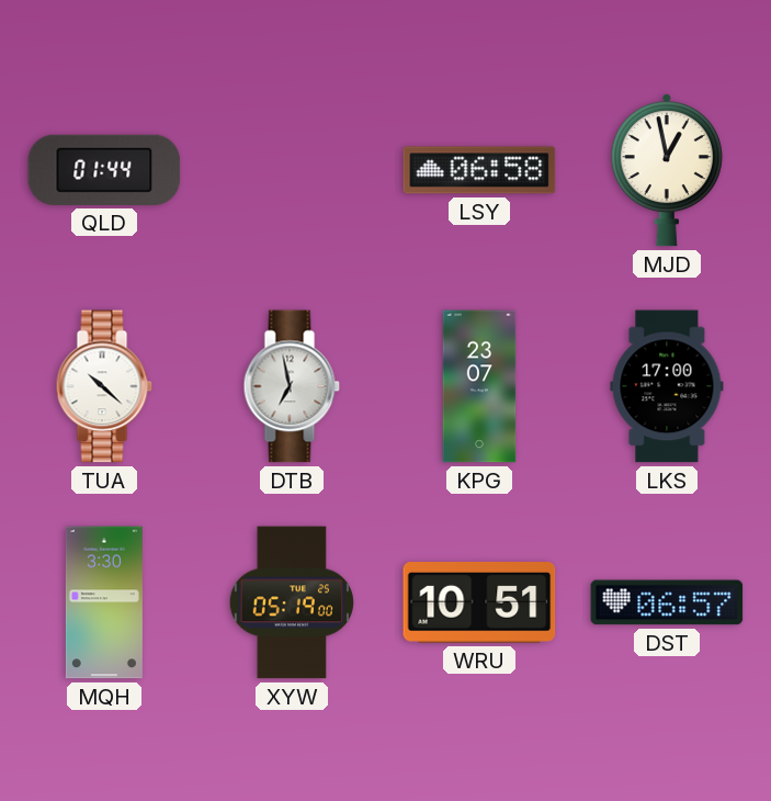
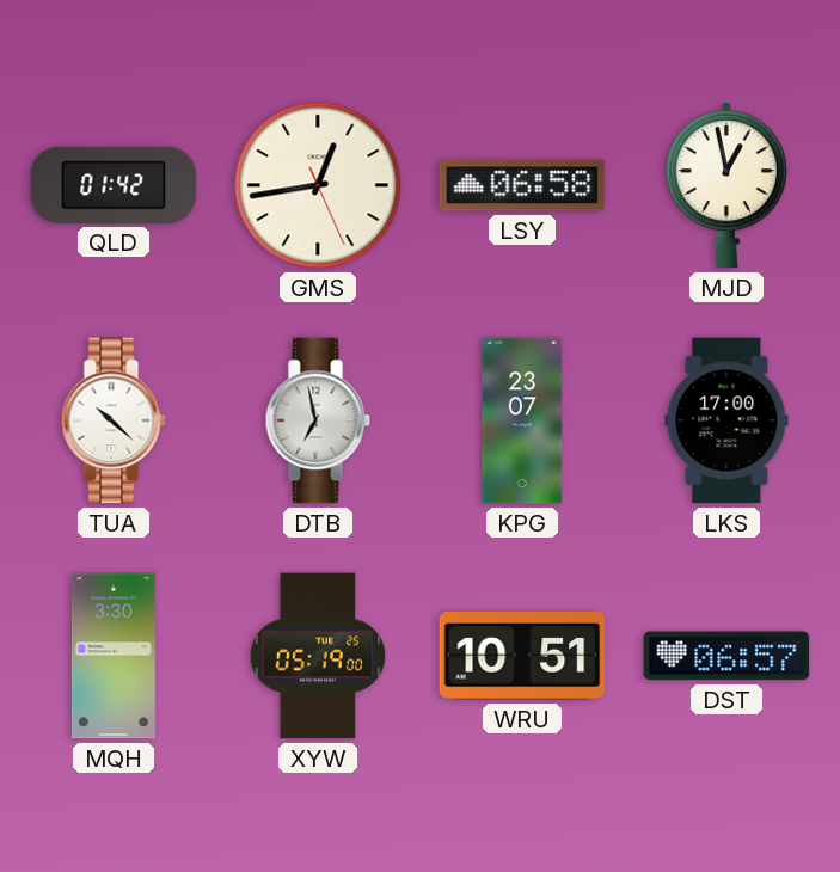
QLD: 01:44 -> 01:42 (114, 185)
GMS: none -> 12:43 (318, 185)
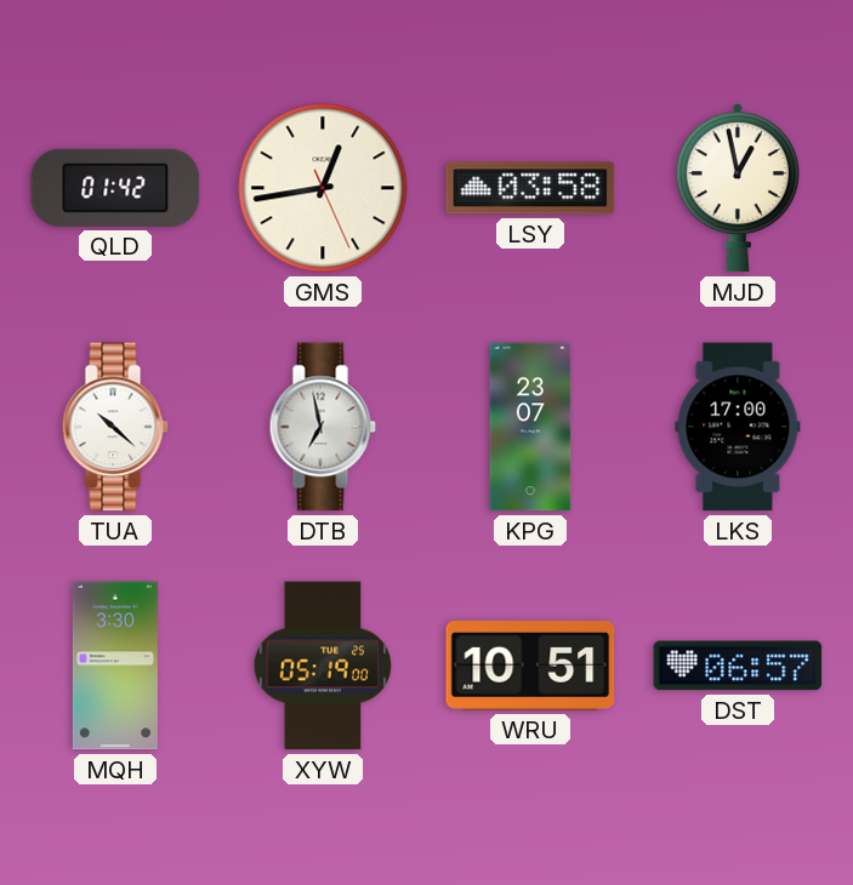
LSY: 06:58 -> 03:58 (530, 188)
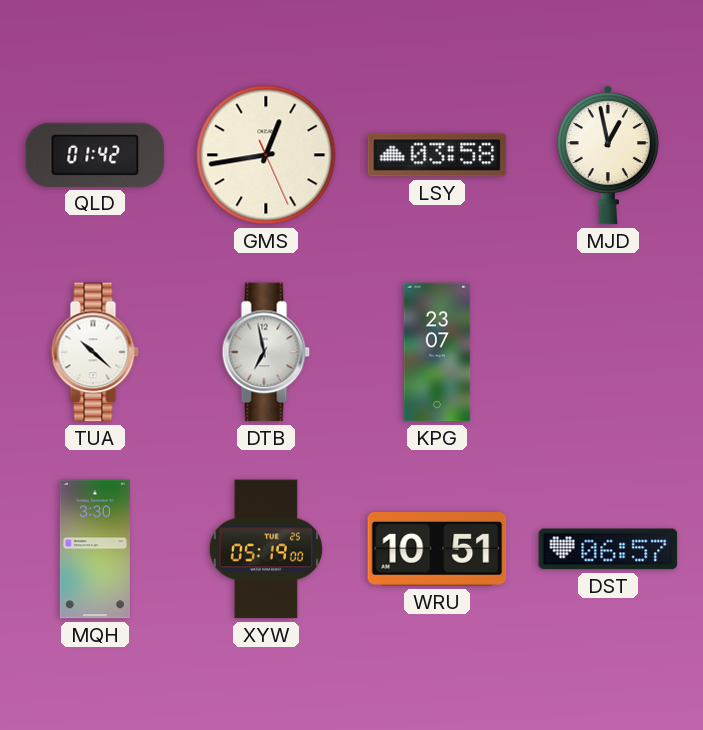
LKS: 17:00 -> none (738, 427)
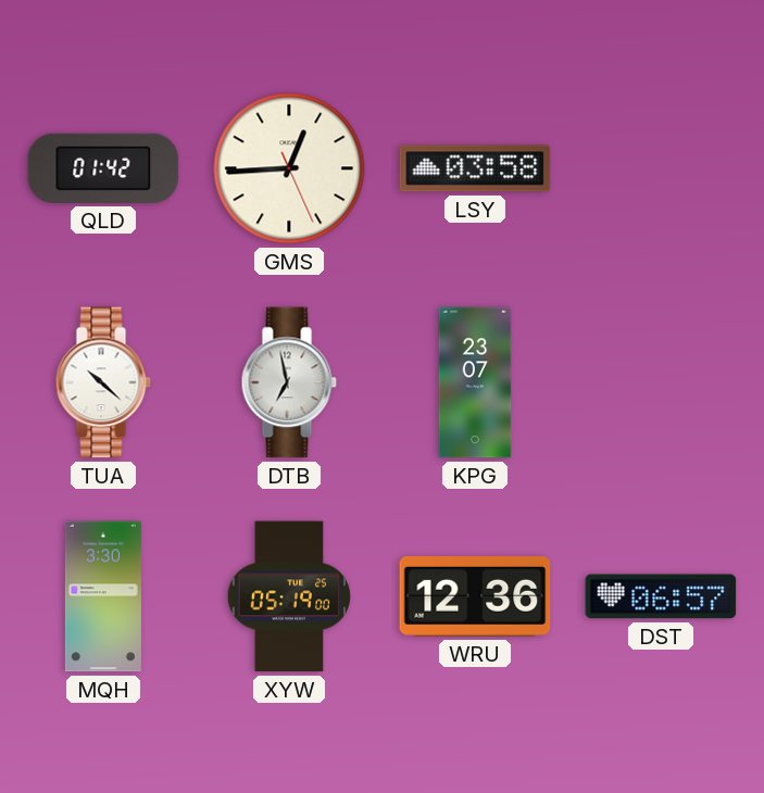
GMS: 12:43 -> 12:44 (289, 168)
MJD: 12:58 -> none (608, 155)
WRU: 10:51 -> 12:36 (475, 597)
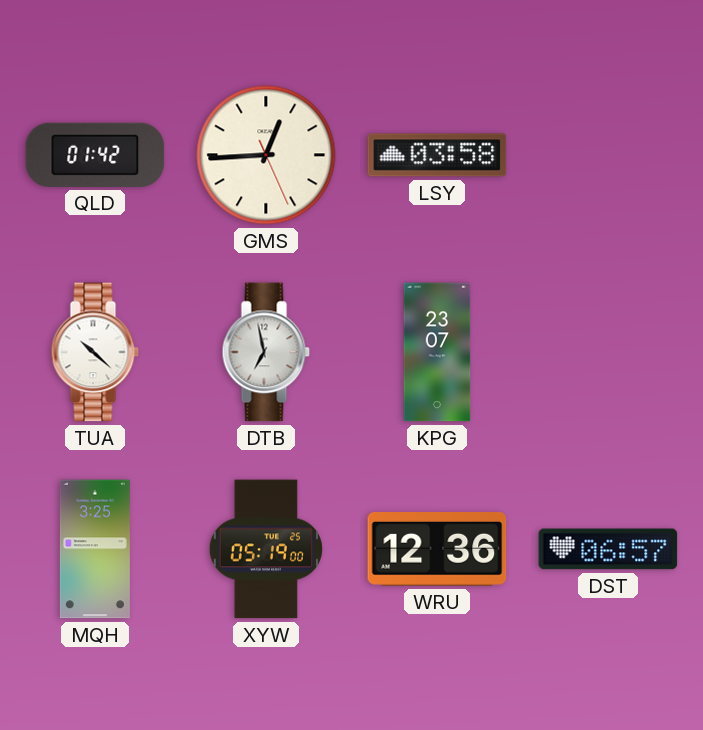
MQH: 3:30 -> 3:25 (95, 549)
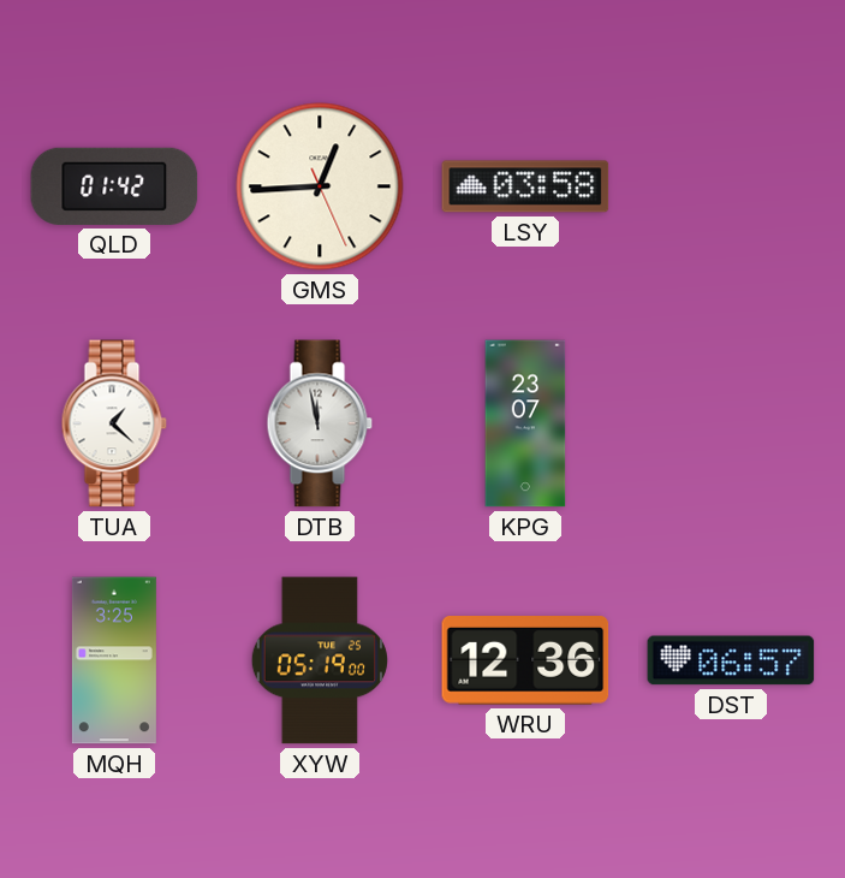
TUA: 10:22 -> 1:22 (114, 423)
DTB: 6:58 -> 11:58 (320, 423)
